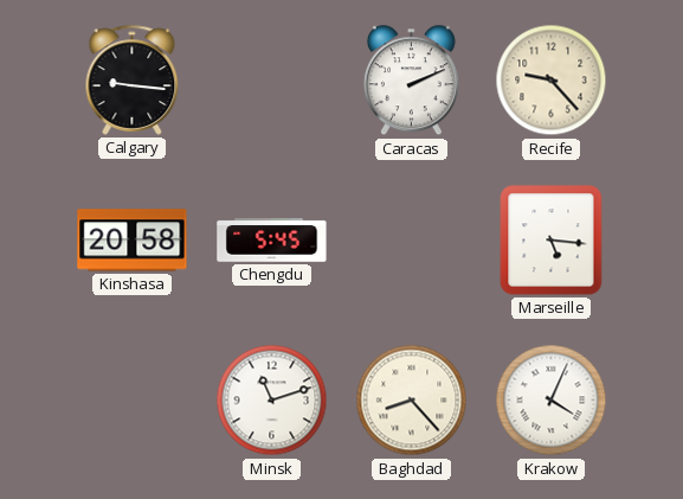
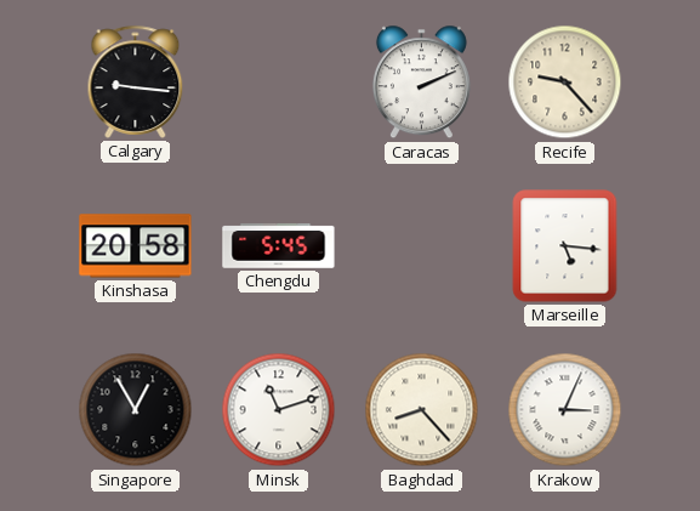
Singapore: none -> 12:55 (136, 410)
Krakow: 4:04 -> 3:04 (565, 410)
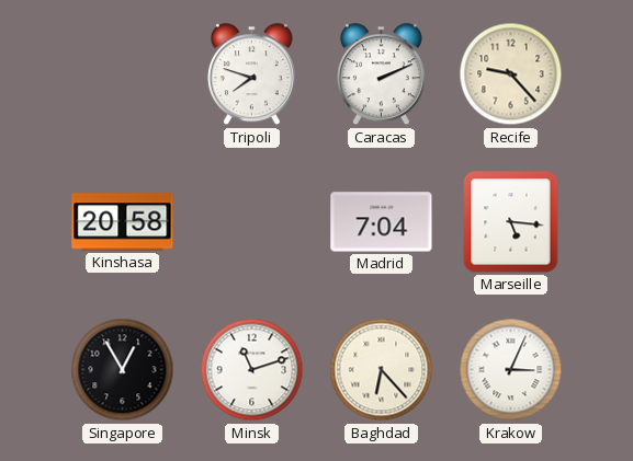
Calgary: 9:16 -> none (136, 81)
Tripoli: none -> 7:48 (251, 74)
Chengdu: 5:45 -> none (279, 246)
Madrid: none -> 7:04 (382, 222)
Baghdad: 8:23 -> 6:23 (382, 370)
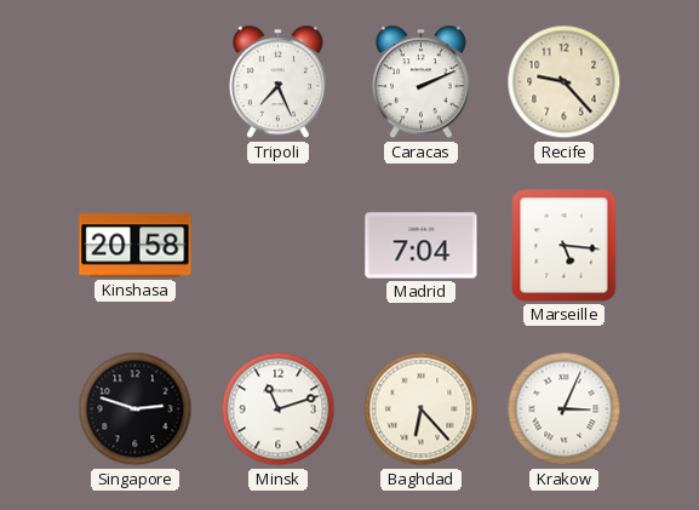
Tripoli: 7:48 -> 7:26 (277, 82)
Singapore: 12:55 -> 2:48 (136, 409)
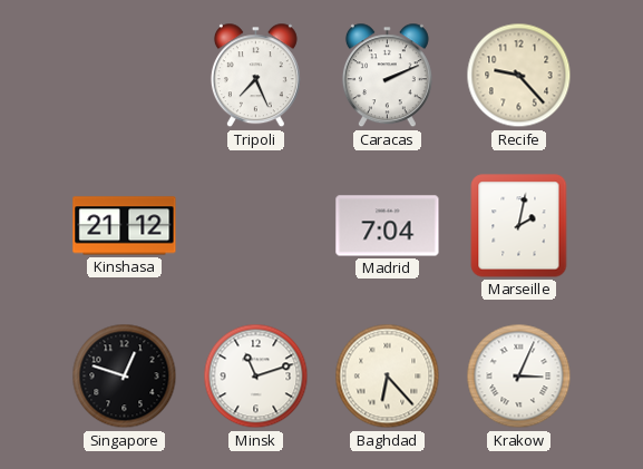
Kinshasa: 20:58 -> 21:12 (125, 226)
Marseille: 5:16 -> 2:02 (519, 226)
Singapore: 2:48 -> 12:48 (125, 377)
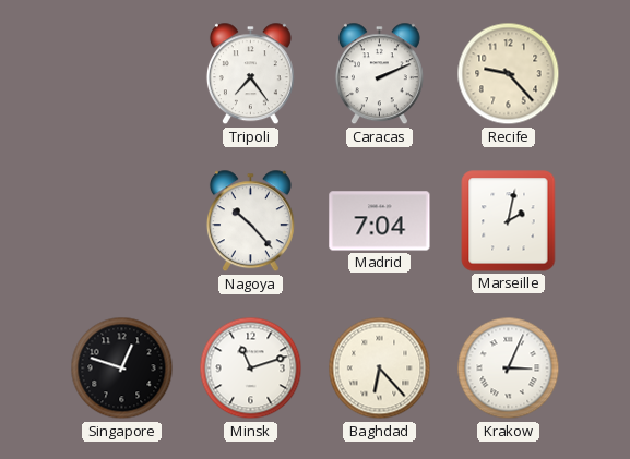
Tripoli: 7:26 -> 7:24 (250, 74)
Kinshasa: 21:12 -> none (125, 226)
Nagoya: none -> 10:23 (250, 221)
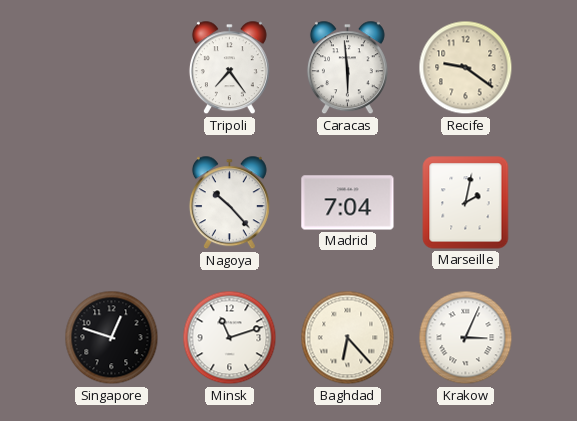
Caracas: 2:11 -> 5:59 (347, 68)
Recife: 9:23 -> 9:21 (466, 68)
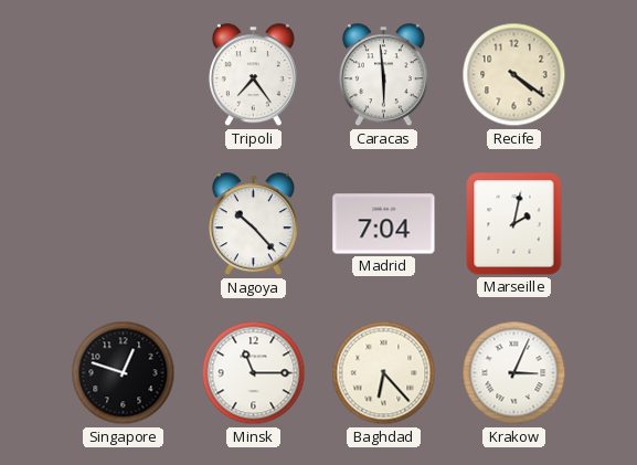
Recife: 9:21 -> 4:21 (514, 75)
Minsk: 11:12 -> 11:15 (254, 373)
